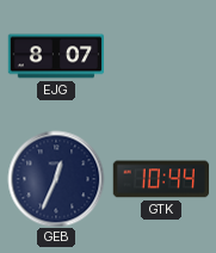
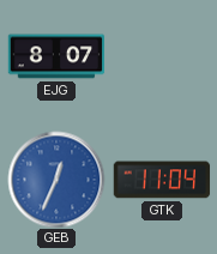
GEB dial: navy -> blue (56, 180)
GTK: 10:44 -> 11:04 (162, 180)
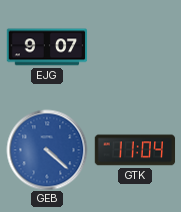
EJG: 8:07 -> 9:07 (47, 47)
GEB: 12:34 -> 4:22 (47, 150)
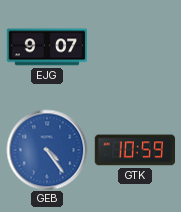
GEB: 4:22 -> 4:24 (47, 150)
GTK: 11:04 -> 10:59 (135, 150)
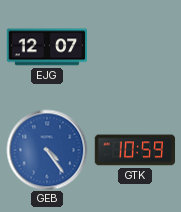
EJG: 9:07 -> 12:07 (47, 47)
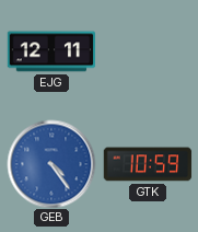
EJG: 12:07 -> 12:11 (51, 51)
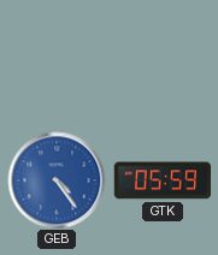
EJG: 12:11 -> none (51, 51)
GTK: 10:59 -> 05:59 (163, 180)
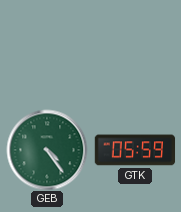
GEB dial: blue -> green (47, 150)
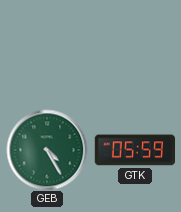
GEB: 4:24 -> 4:25 (47, 150)
